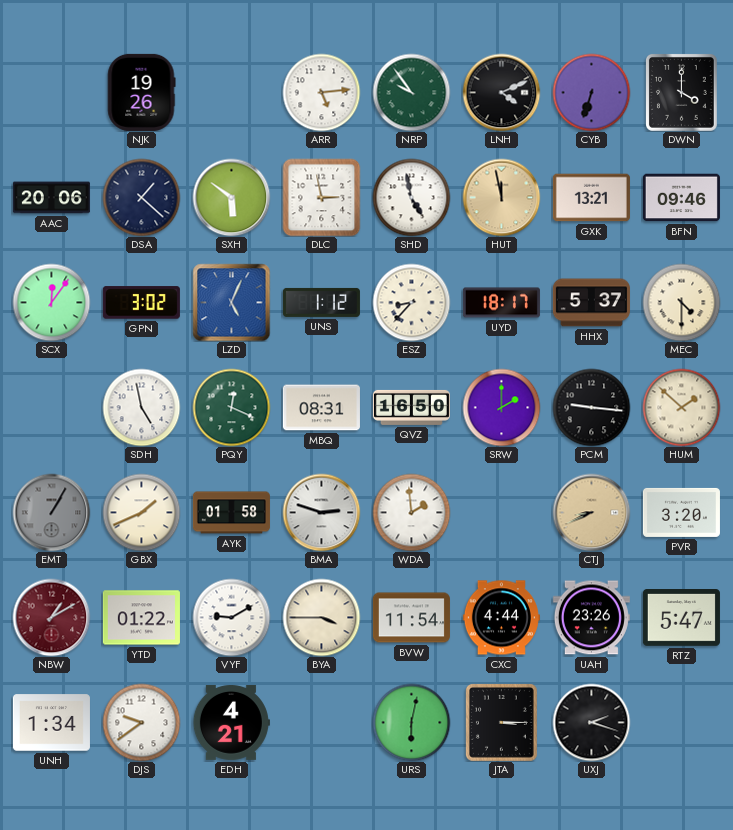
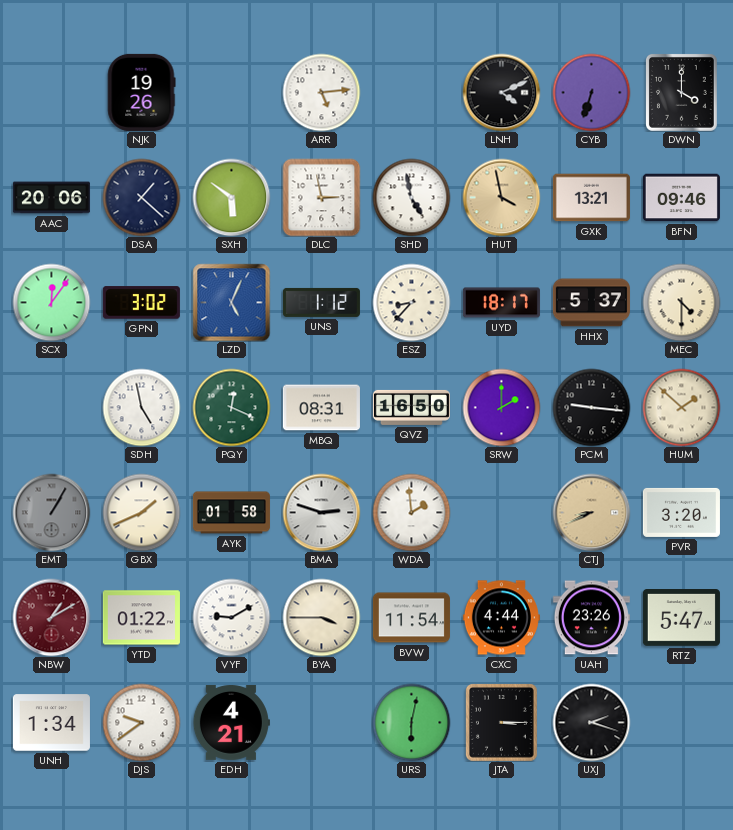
NRP: 9:54 -> none (411, 92)
HUT: 11:58 -> 3:58 (501, 197)
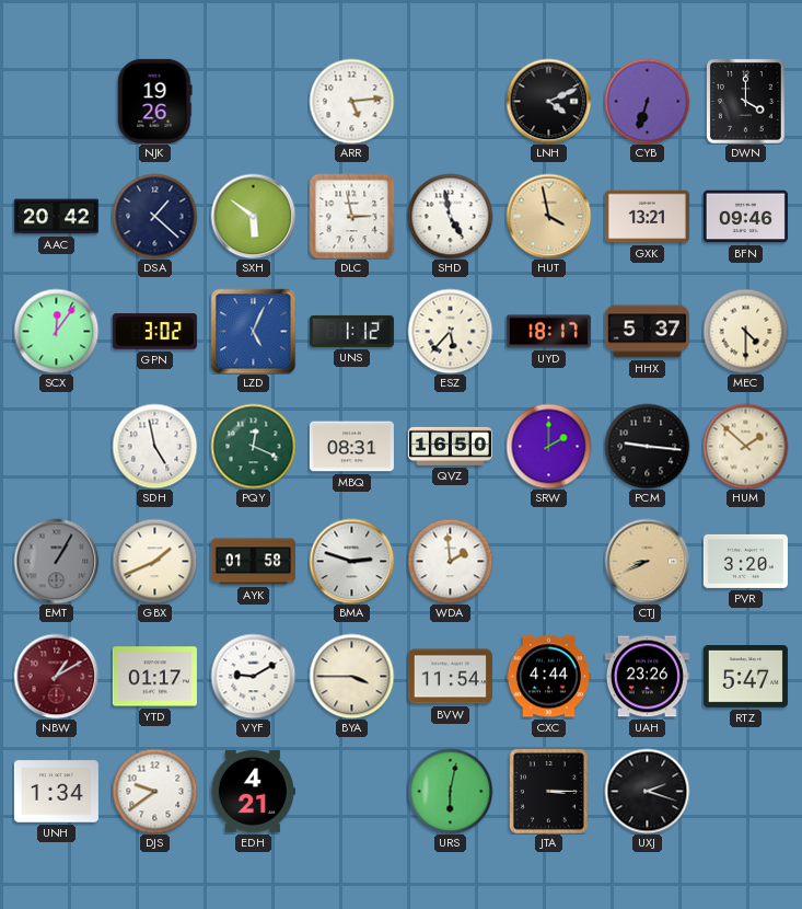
AAC: 20:06 -> 20:42 (56, 217)
ESZ: 8:37 -> 5:37 (450, 331)
YTD: 01:22 -> 01:17 (154, 677)
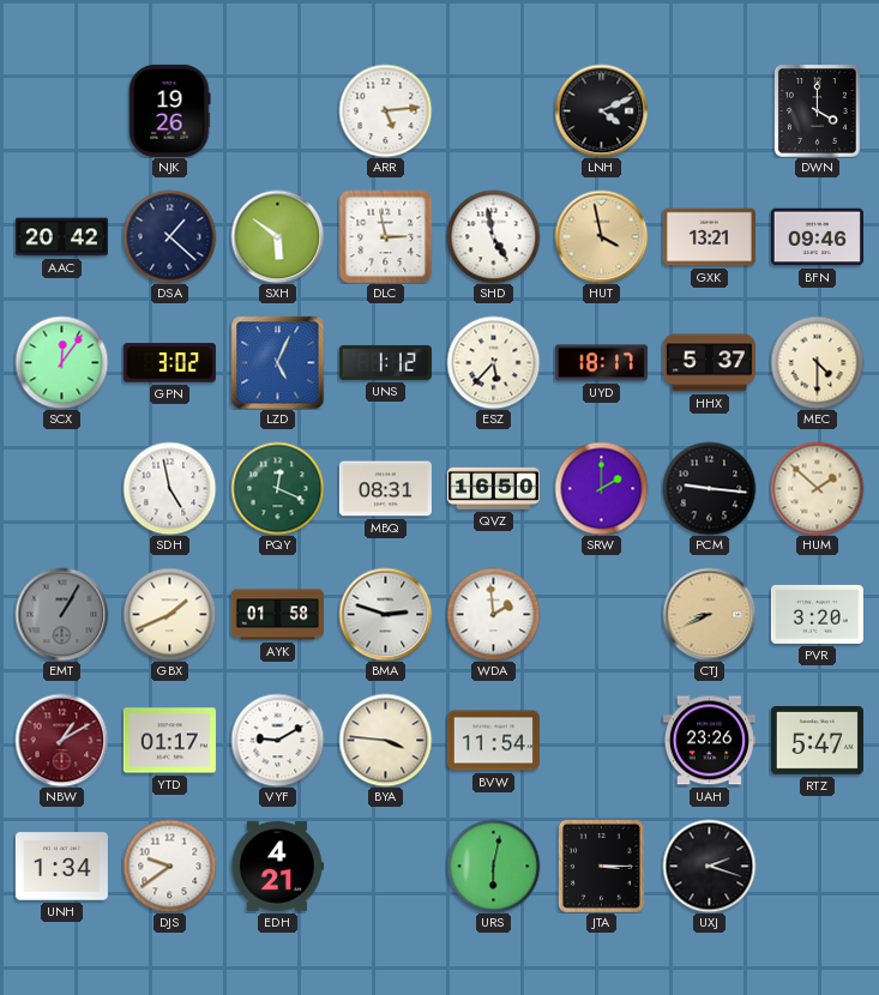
CYB: 6:33 -> none (647, 101)
BYA: 3:45 -> 3:46 (385, 740)
CXC: 4:44 -> none (548, 677)
